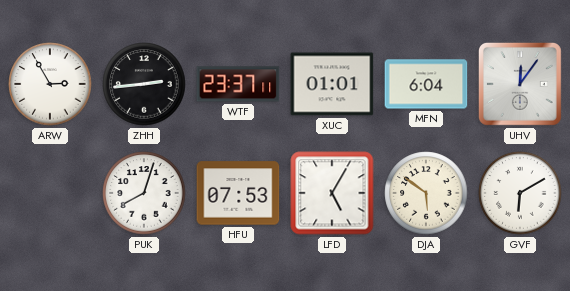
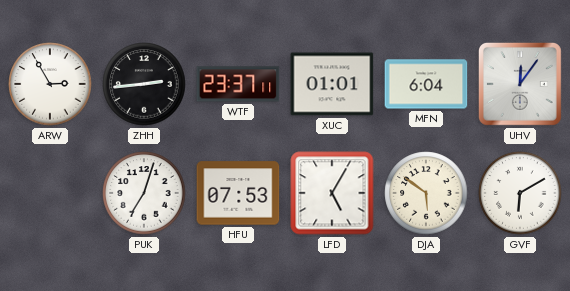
PUK: 8:03 -> 7:03 (144, 193)
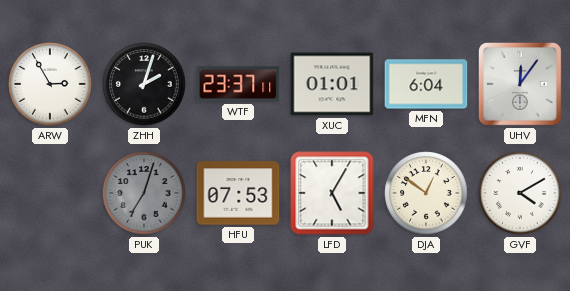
ZHH: 2:44 -> 2:03 (144, 84)
PUK dial: white -> grey (144, 193)
DJA: 5:51 -> 12:51 (426, 193)
GVF: 6:10 -> 4:10 (520, 193)
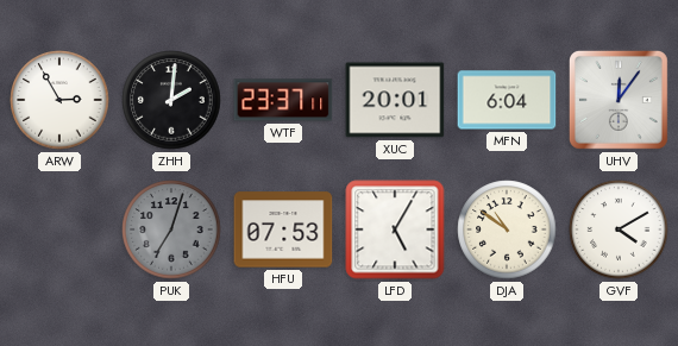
ZHH: 2:03 -> 2:01 (171, 100)
XUC: 01:01 -> 20:01 (395, 100)
DJA: 12:51 -> 10:51 (507, 229)
